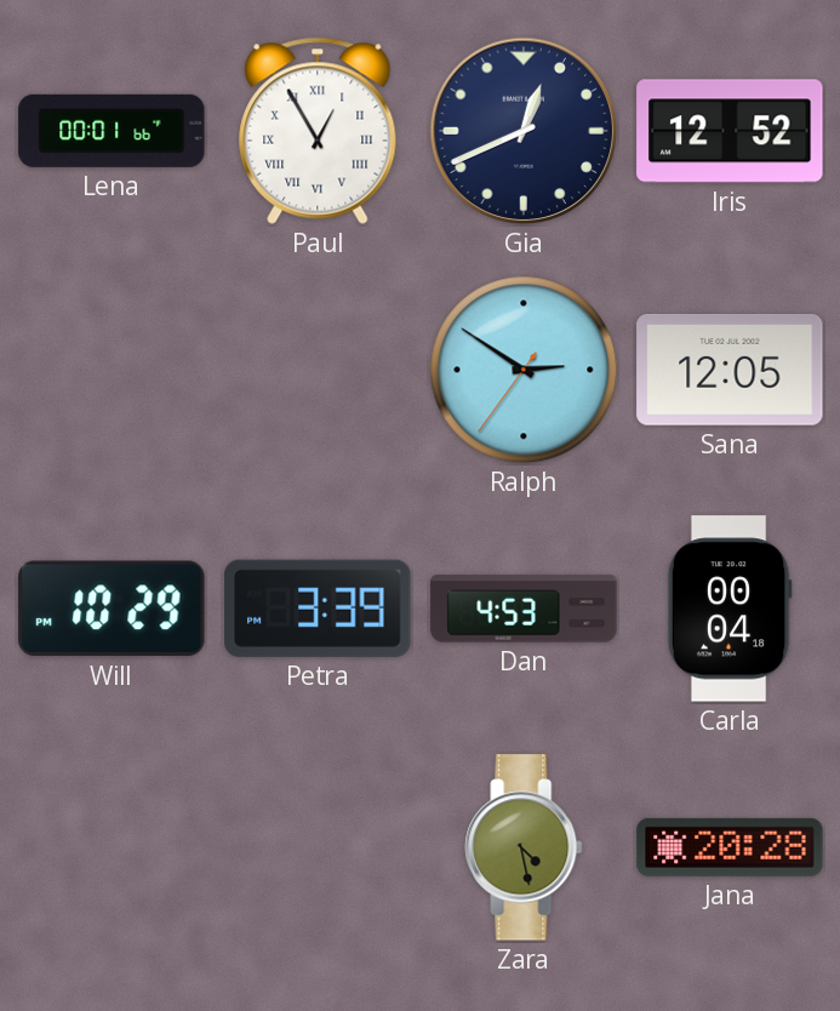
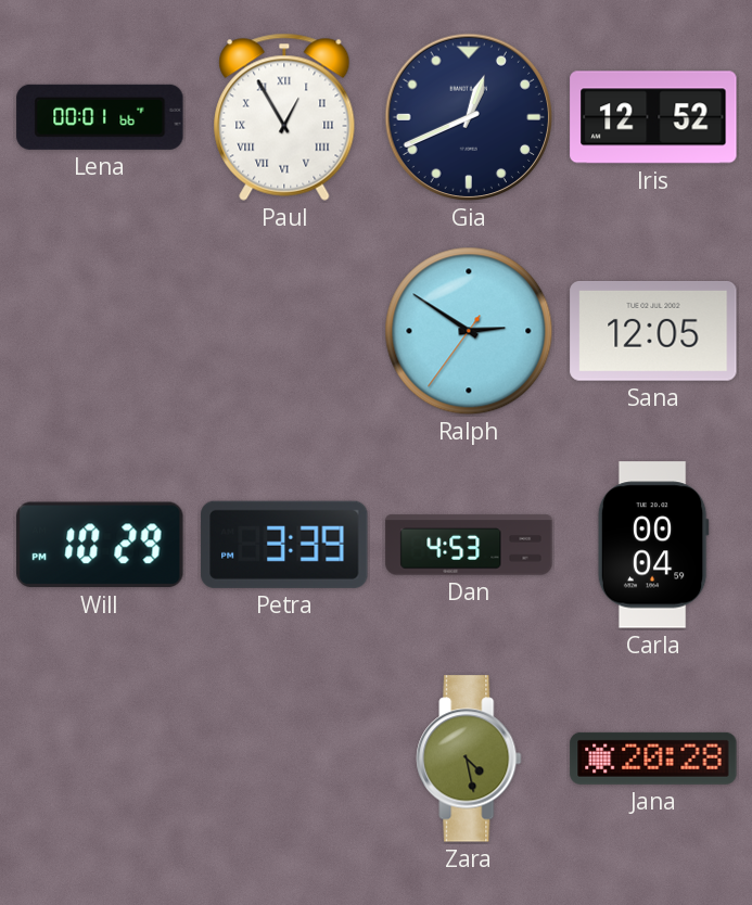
Carla: 00:04:18 -> 00:04:59 (653, 545)
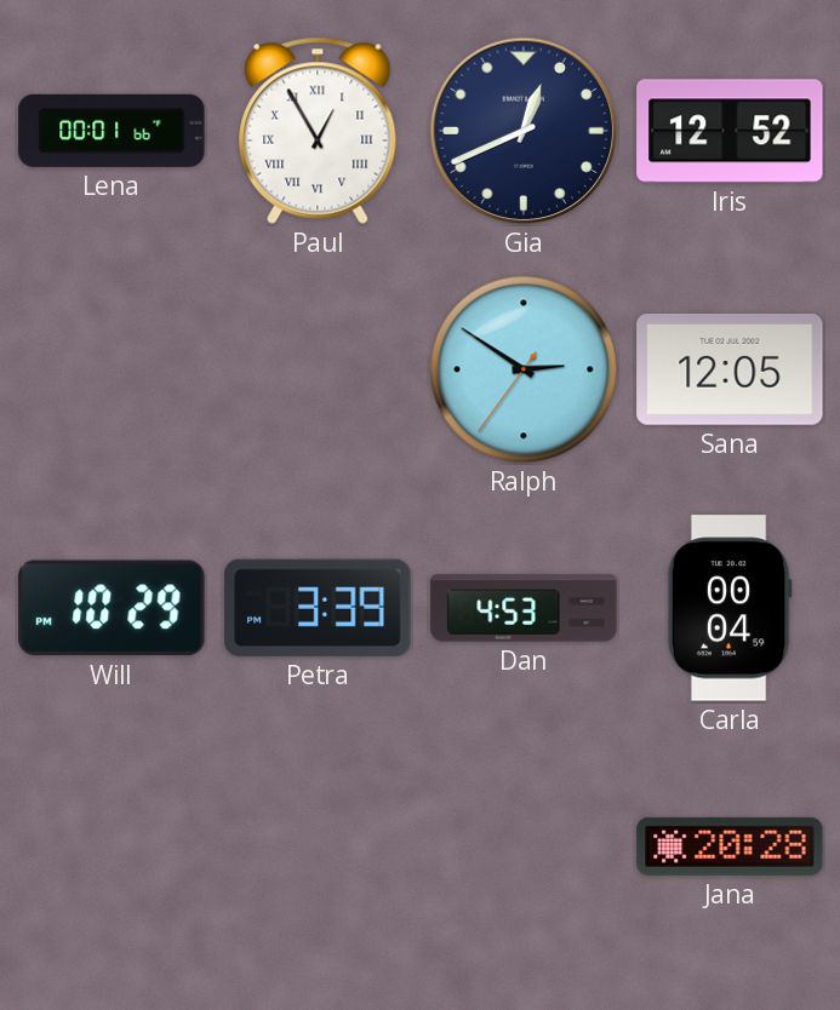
Zara: 4:28 -> none (469, 759)
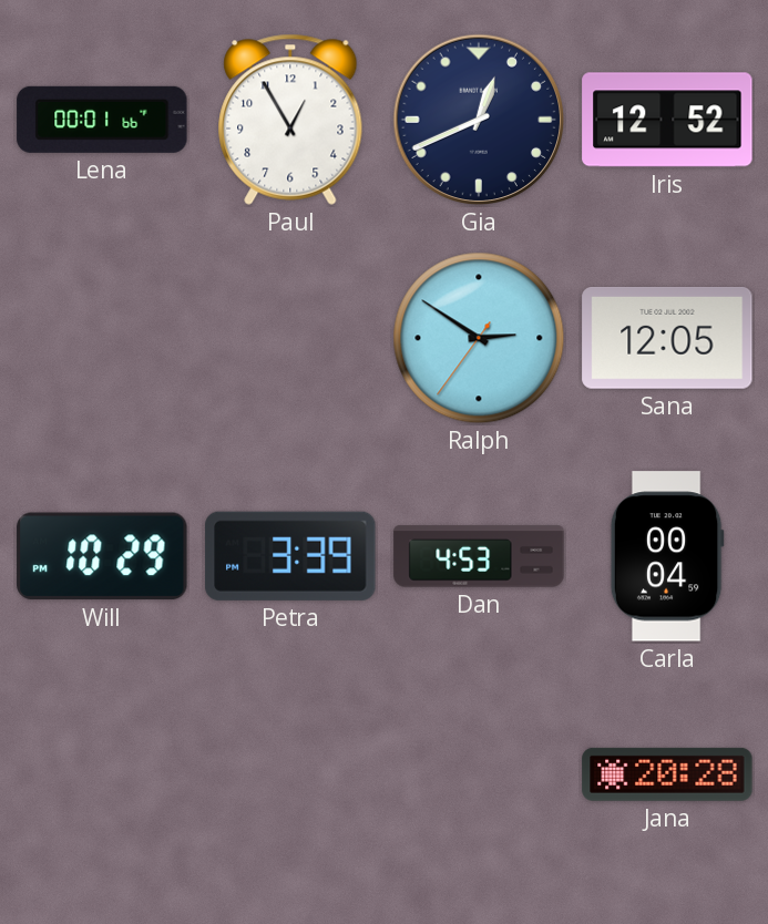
Paul numerals: Roman -> Arabic (290, 120)
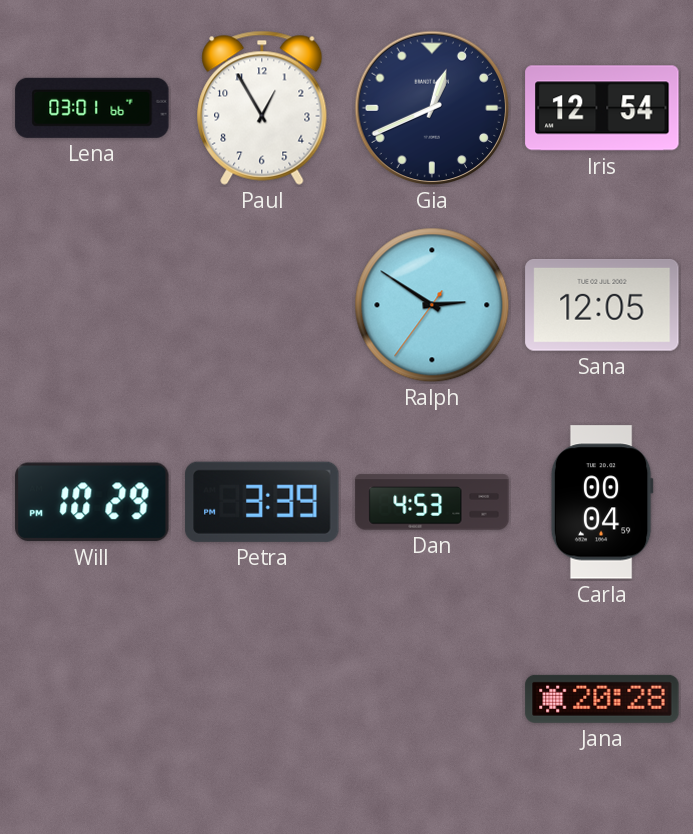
Lena: 00:01 -> 03:01 (92, 108)
Iris: 12:52 -> 12:54 (602, 108)
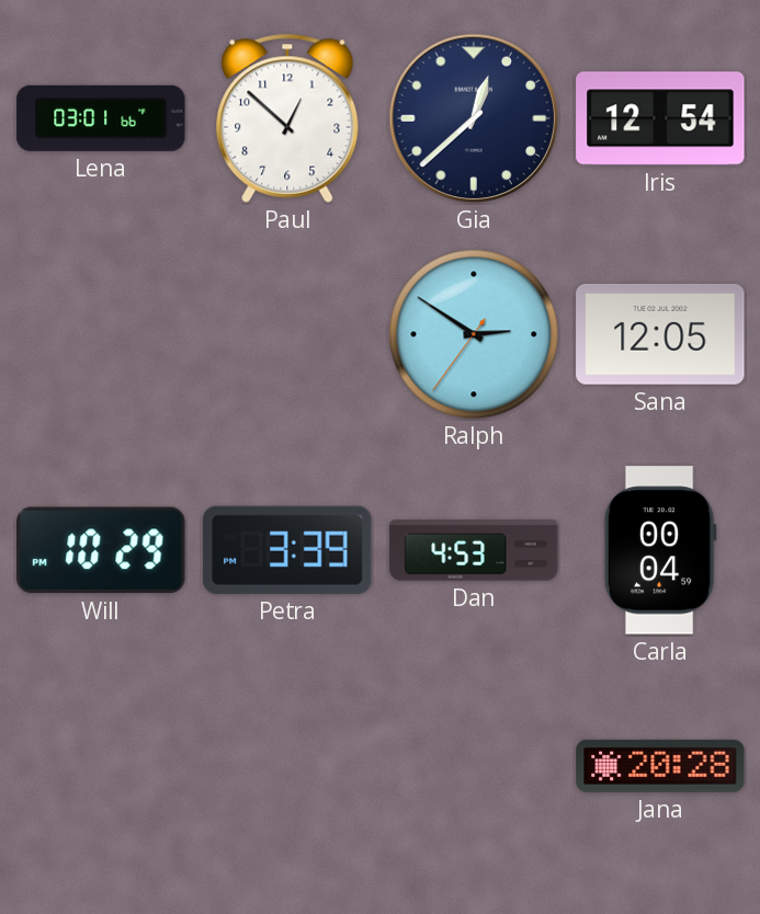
Paul: 12:55 -> 12:52 (287, 118)
Gia: 12:41 -> 12:38 (474, 118)
